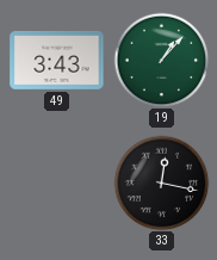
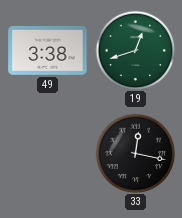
49: 3:43 -> 3:38 (48, 51)
19: 1:07 -> 12:42 (135, 50)
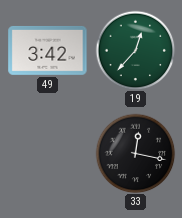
49: 3:38 -> 3:42 (48, 51)
19: 12:42 -> 12:37 (135, 50)
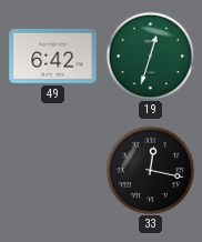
49: 3:42 -> 6:42 (53, 57)
19: 12:37 -> 12:33 (150, 56)
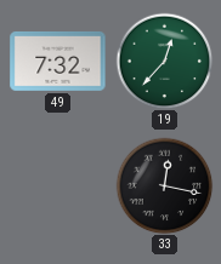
49: 6:42 -> 7:32 (58, 62)
19: 12:33 -> 12:37 (164, 61)
